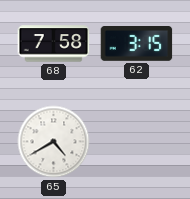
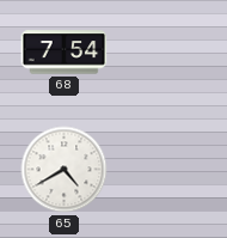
68: 7:58 -> 7:54 (65, 53)
62: 3:15 -> none (137, 44)
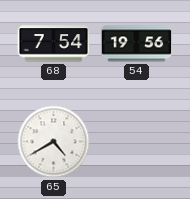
54: none -> 19:56 (137, 44)
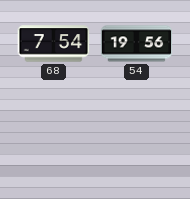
65: 4:40 -> none (54, 142)
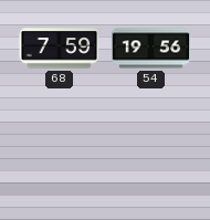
68: 7:54 -> 7:59 (60, 49)
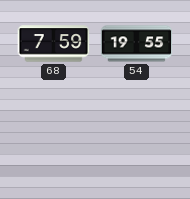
54: 19:56 -> 19:55 (137, 44)
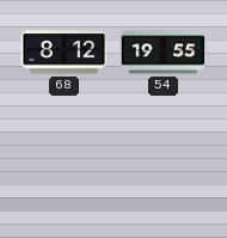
68: 7:59 -> 8:12 (65, 53)
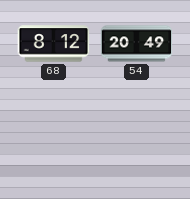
54: 19:55 -> 20:49 (137, 44)
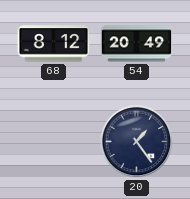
20: none -> 1:24 (137, 142)
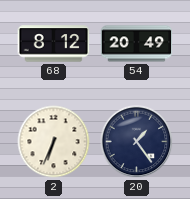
2: none -> 6:34 (54, 142)
